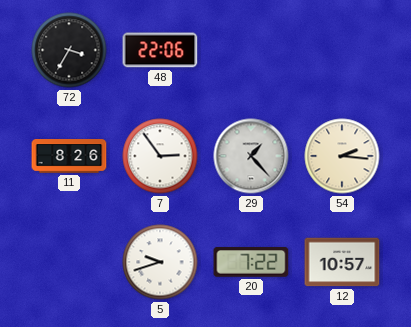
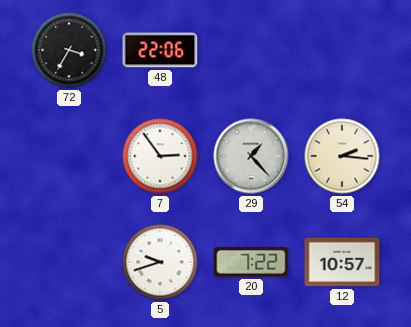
11: 8:26 -> none (69, 156)
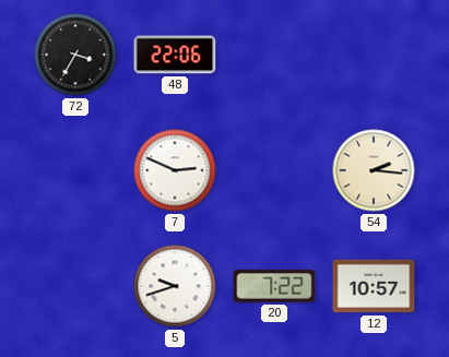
7: 2:54 -> 2:49 (175, 170)
29: 1:23 -> none (251, 156)
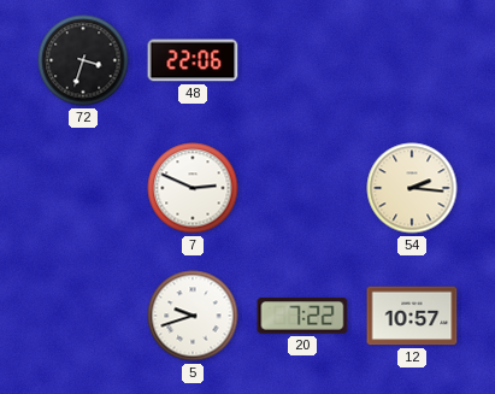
72: 3:35 -> 3:33 (83, 60)
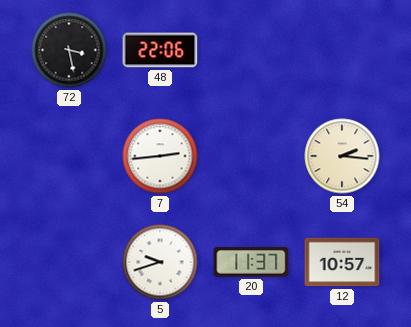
72: 3:33 -> 3:28 (69, 50)
7: 2:49 -> 2:44 (160, 156)
20: 7:22 -> 11:37 (251, 262)
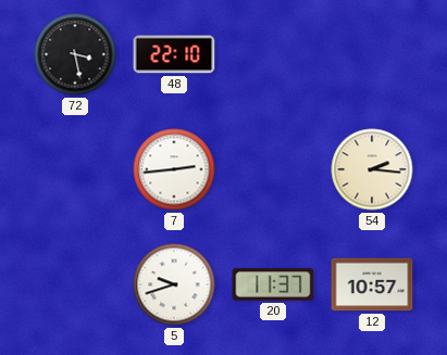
48: 22:06 -> 22:10 (174, 54)
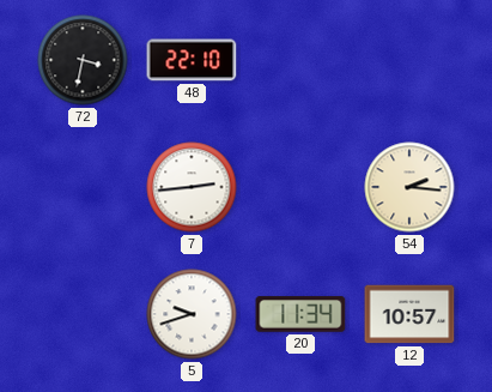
72: 3:28 -> 3:32 (83, 60)
20: 11:37 -> 11:34 (300, 314)
